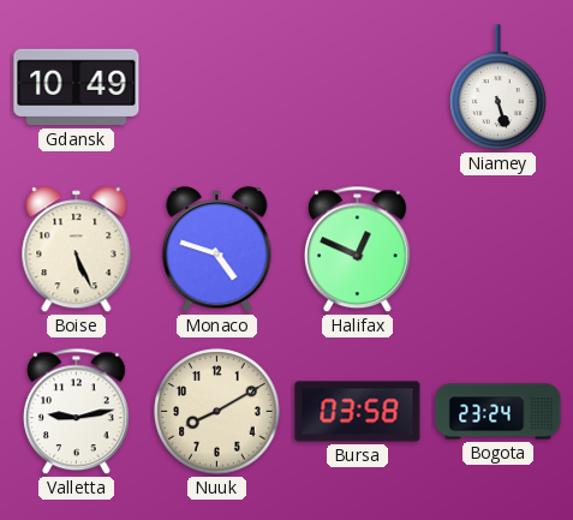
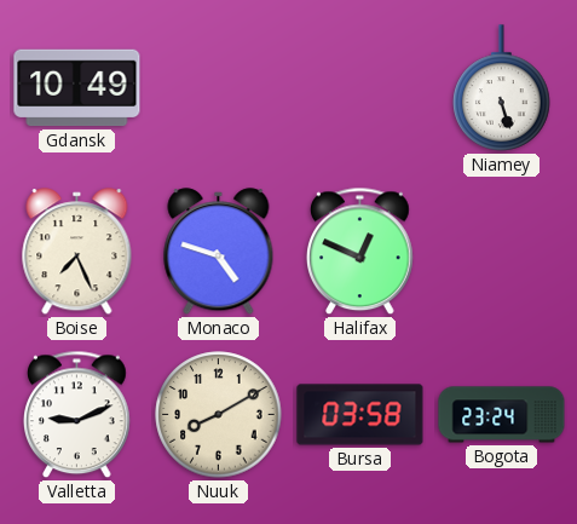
Boise: 5:26 -> 7:26 (77, 252)
Valletta: 9:13 -> 9:11 (77, 415)
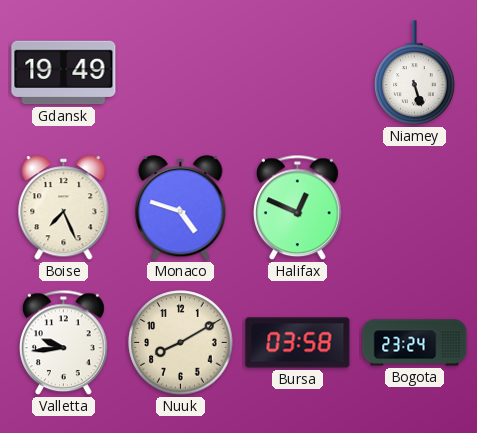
Gdansk: 10:49 -> 19:49 (64, 73)
Valletta: 9:11 -> 9:44 (64, 343)
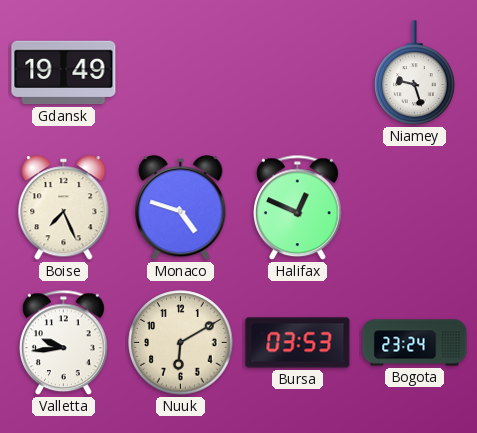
Niamey: 5:27 -> 9:27 (415, 73)
Nuuk: 8:10 -> 6:10 (181, 343)
Bursa: 03:58 -> 03:53 (298, 343)
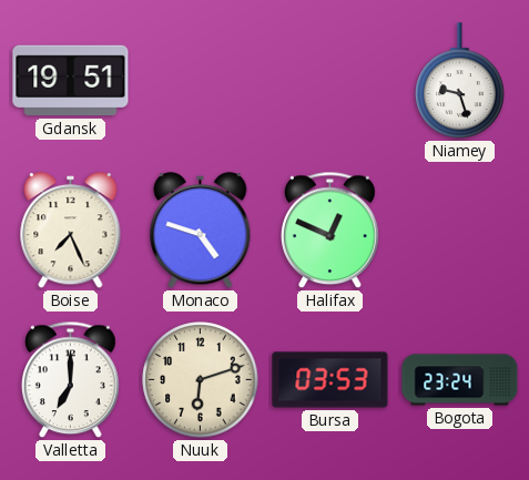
Gdansk: 19:49 -> 19:51 (71, 81)
Valletta: 9:44 -> 7:00 (71, 380)
Nuuk: 6:10 -> 6:12 (201, 380)
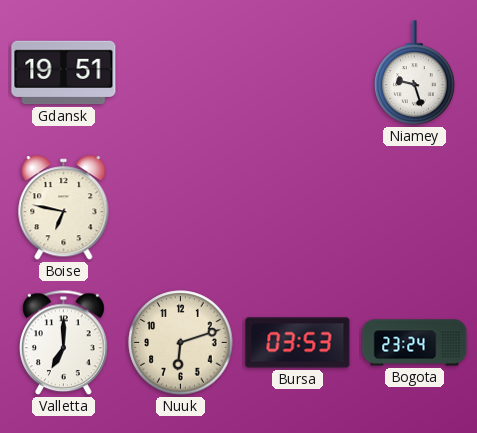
Boise: 7:26 -> 6:47 (64, 208)
Monaco: 4:48 -> none (201, 231)
Halifax: 12:49 -> none (330, 231)
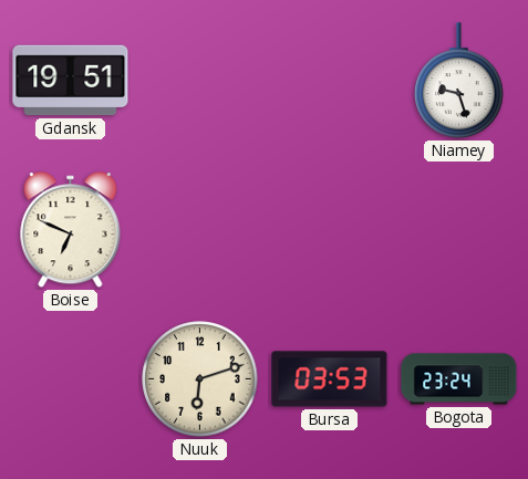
Boise: 6:47 -> 6:49 (71, 230)
Valletta: 7:00 -> none (64, 343)
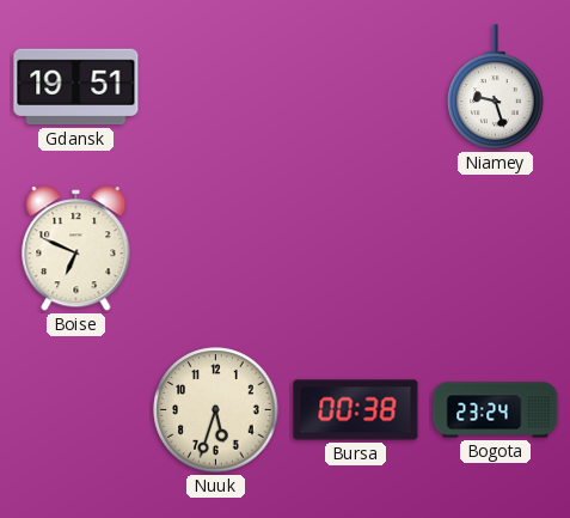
Nuuk: 6:12 -> 5:33 (216, 410)
Bursa: 03:53 -> 00:38 (356, 410)
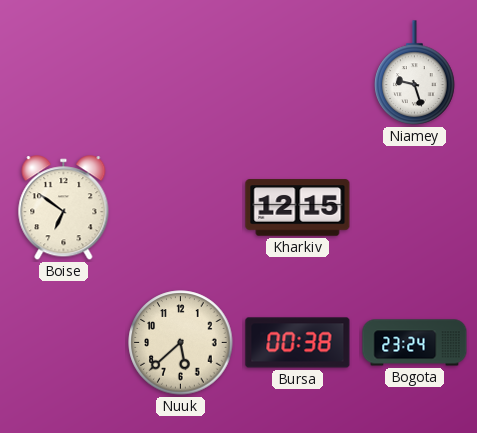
Gdansk: 19:51 -> none (76, 87)
Boise: 6:49 -> 6:51 (64, 208)
Kharkiv: none -> 12:15 (298, 208)
Nuuk: 5:33 -> 5:38 (181, 343)
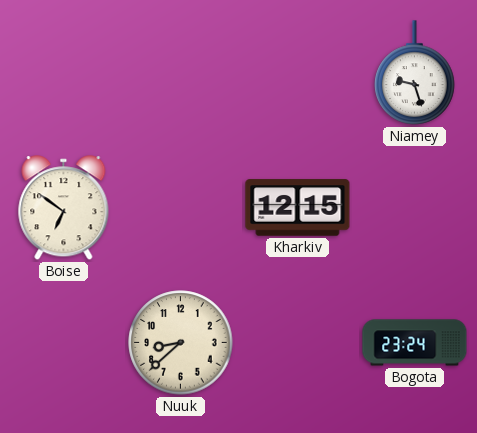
Nuuk: 5:38 -> 8:38 (181, 343)
Bursa: 00:38 -> none (298, 343)
